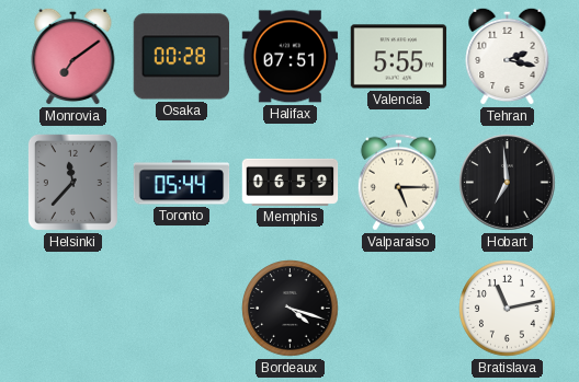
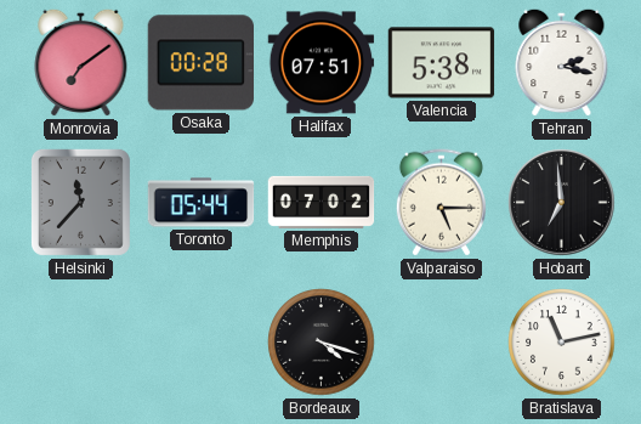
Valencia: 5:55 -> 5:38 (442, 63)
Memphis: 06:59 -> 07:02 (322, 202)
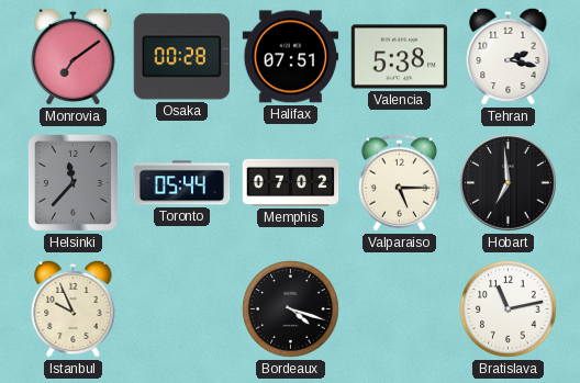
Istanbul: none -> 9:56 (74, 308)
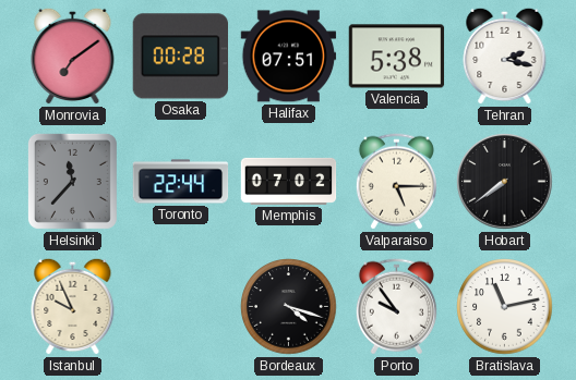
Toronto: 05:44 -> 22:44 (181, 182)
Hobart: 6:59 -> 7:39 (505, 182)
Porto: none -> 9:54 (396, 307)
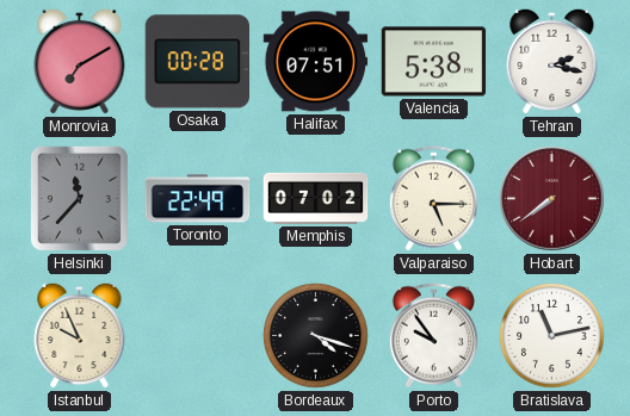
Monrovia: 7:09 -> 7:10 (80, 61)
Toronto: 22:44 -> 22:49 (198, 199)
Hobart dial: black -> burgundy (552, 199)
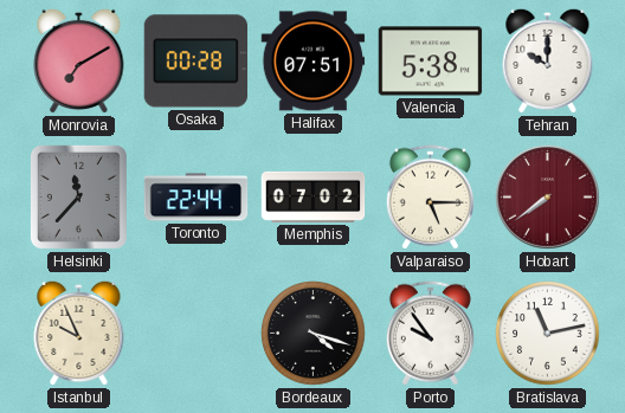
Tehran: 2:17 -> 10:00 (548, 60)
Toronto: 22:49 -> 22:44 (196, 198)
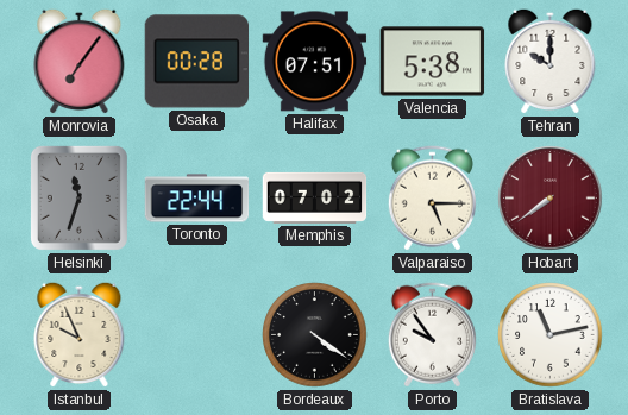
Monrovia: 7:10 -> 7:06 (80, 61)
Helsinki: 11:37 -> 11:33 (78, 197)
Bordeaux: 4:18 -> 4:21 (315, 335)
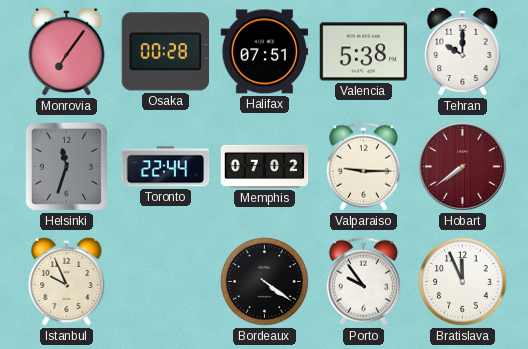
Valparaiso: 5:15 -> 9:15 (363, 167)
Bratislava: 11:13 -> 11:56 (463, 282)
